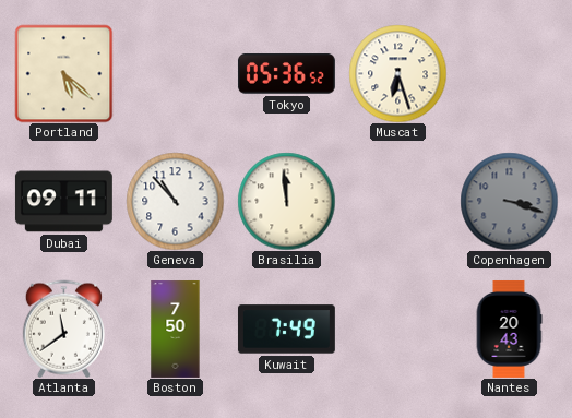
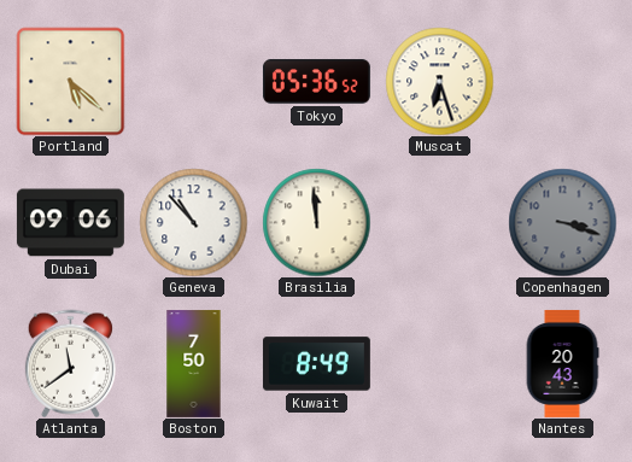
Dubai: 09:11 -> 09:06 (70, 223)
Kuwait: 7:49 -> 8:49 (316, 364)
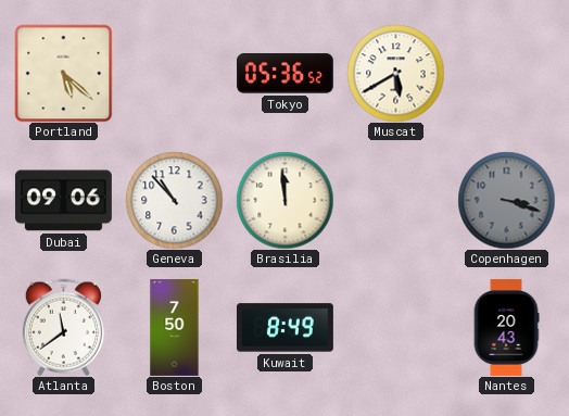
Muscat: 6:27 -> 5:40 (395, 73)
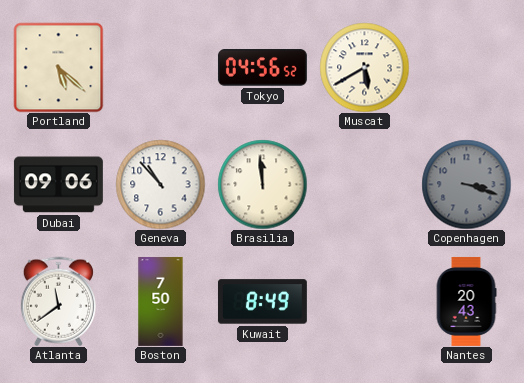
Tokyo: 05:36 -> 04:56 (262, 68)
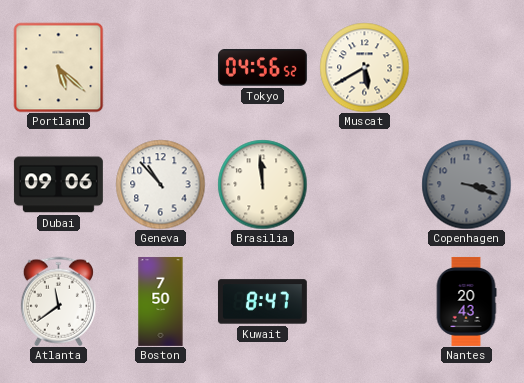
Kuwait: 8:49 -> 8:47 (262, 302)
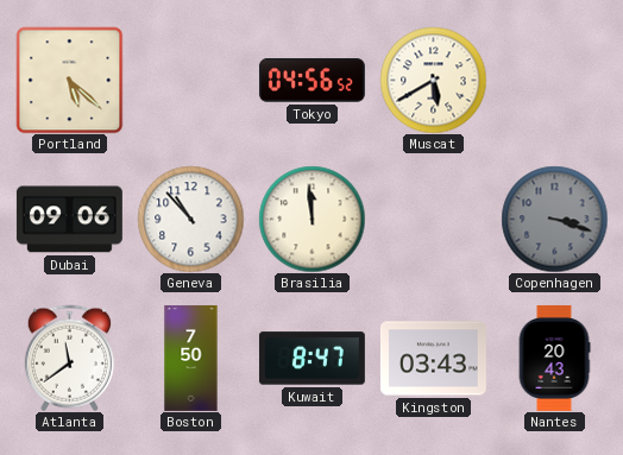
Kingston: none -> 03:43 (433, 359)
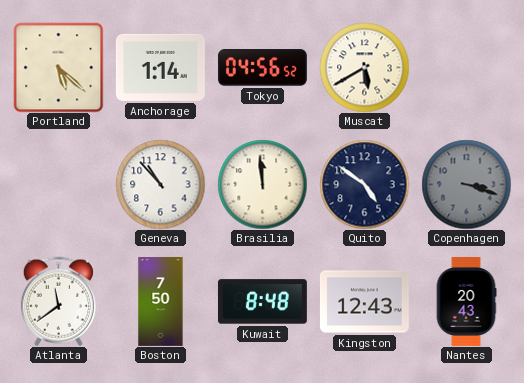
Anchorage: none -> 1:14 (160, 67)
Dubai: 09:06 -> none (69, 220)
Quito: none -> 4:51 (364, 184)
Kuwait: 8:47 -> 8:48 (262, 302)
Kingston: 03:43 -> 12:43 (364, 302)
